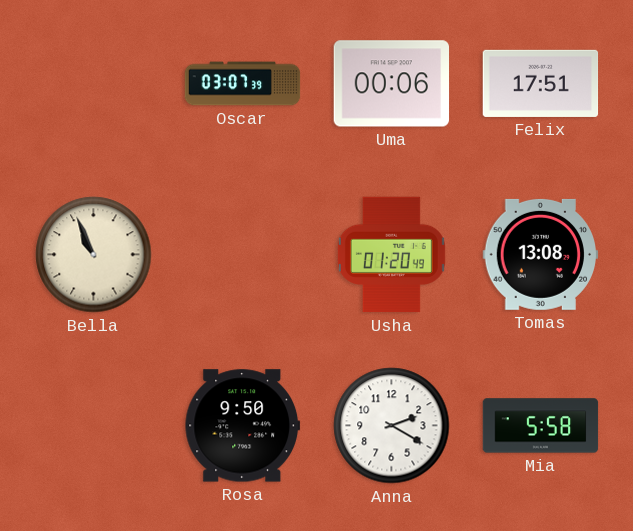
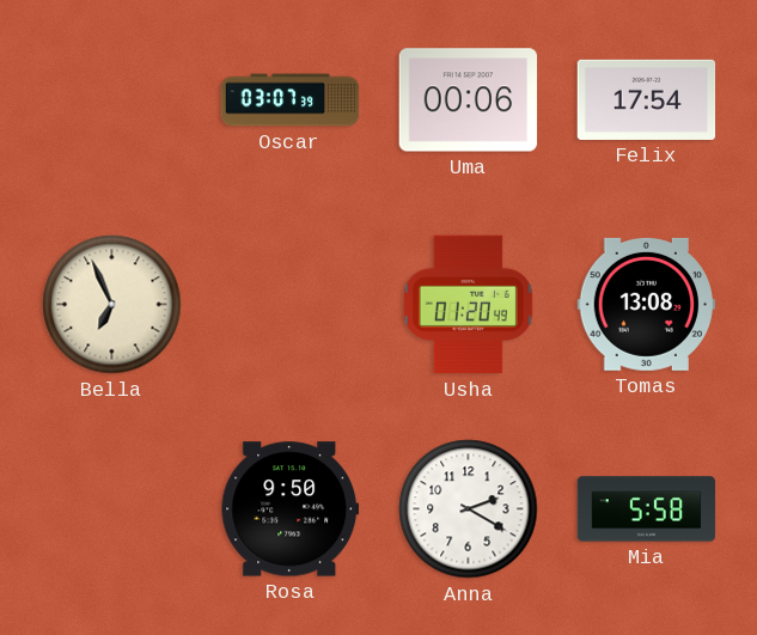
Felix: 17:51 -> 17:54 (647, 99)
Bella: 10:56 -> 6:56 (112, 305)
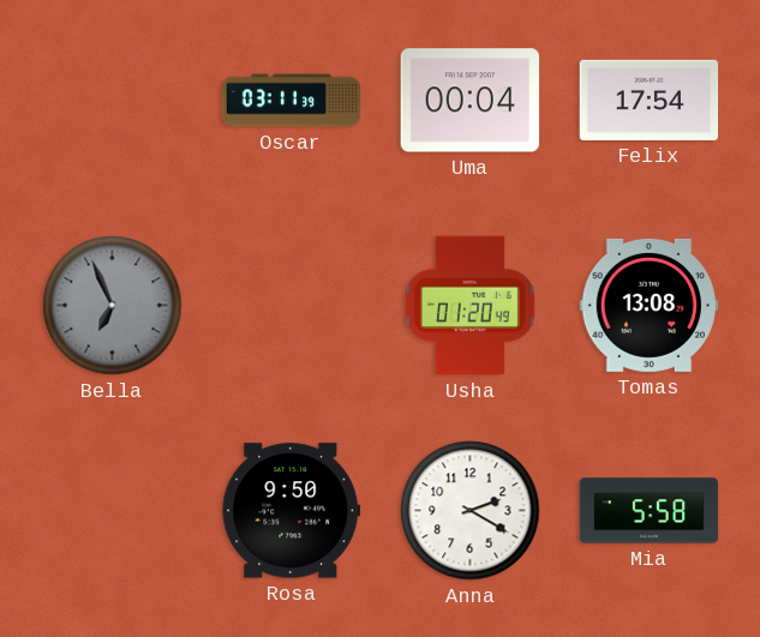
Oscar: 03:07 -> 03:11 (292, 101)
Uma: 00:06 -> 00:04 (471, 101)
Bella dial: cream -> grey (113, 306)
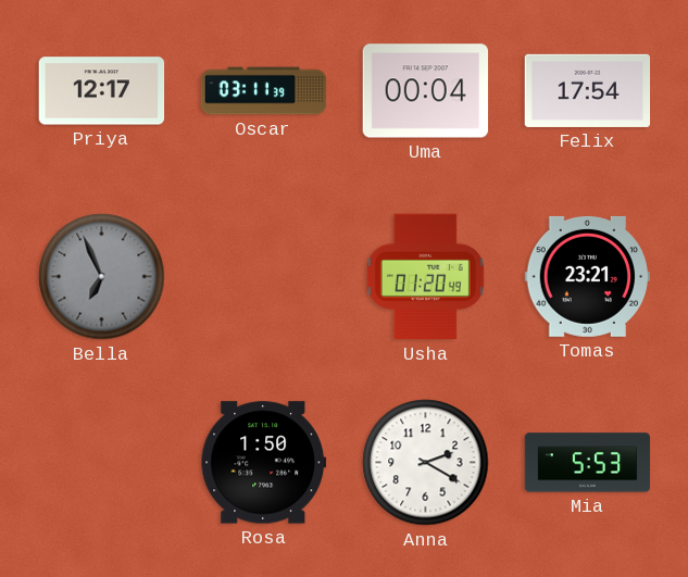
Priya: none -> 12:17 (102, 91)
Tomas: 13:08 -> 23:21 (588, 276)
Rosa: 9:50 -> 1:50 (264, 463)
Mia: 5:58 -> 5:53 (588, 463)
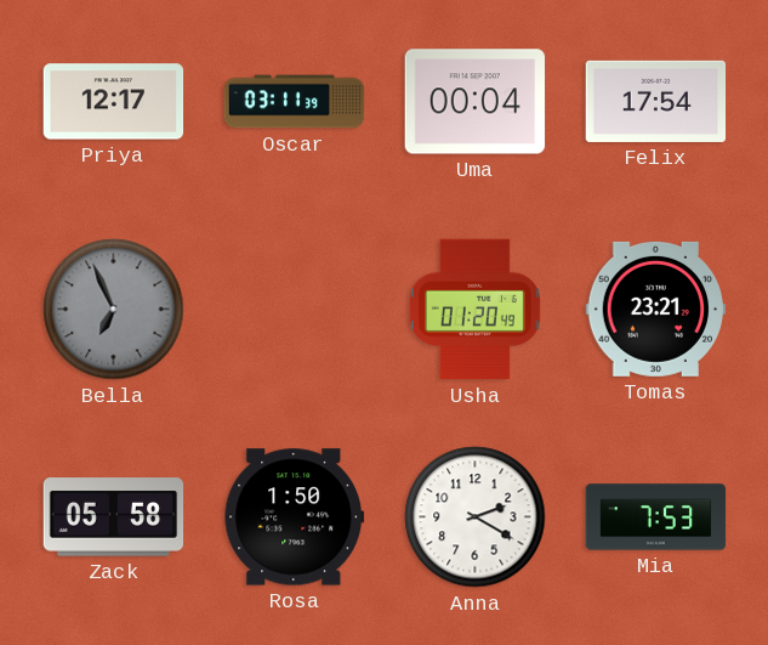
Zack: none -> 05:58 (114, 517)
Mia: 5:53 -> 7:53 (656, 517)
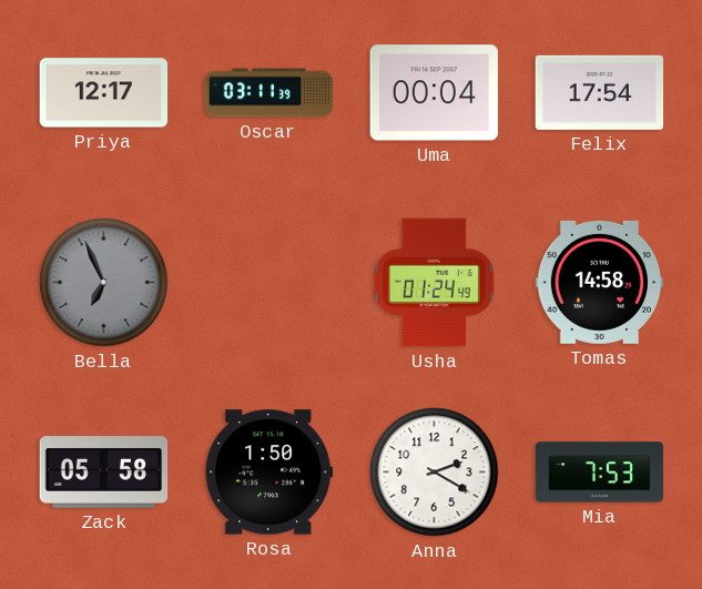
Usha: 01:20 -> 01:24 (434, 283)
Tomas: 23:21 -> 14:58 (600, 282)
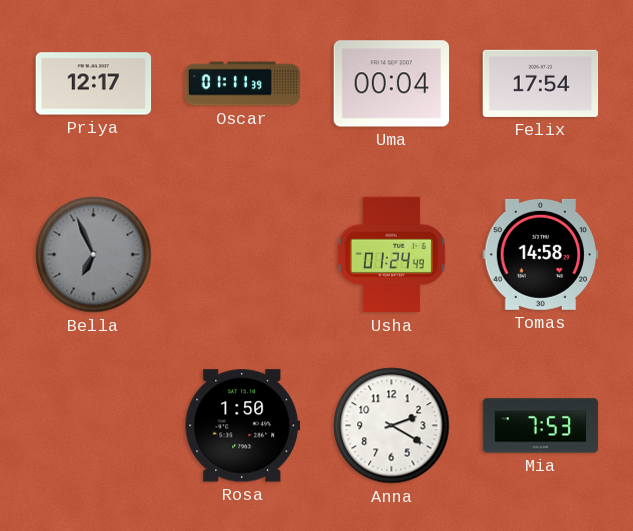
Oscar: 03:11 -> 01:11 (243, 84)
Zack: 05:58 -> none (104, 473)
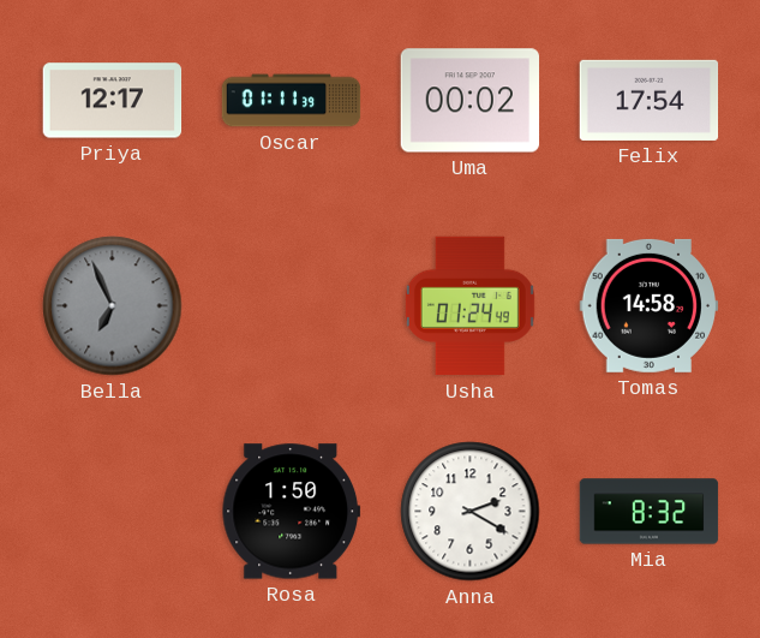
Uma: 00:04 -> 00:02 (471, 101)
Mia: 7:53 -> 8:32 (650, 512)
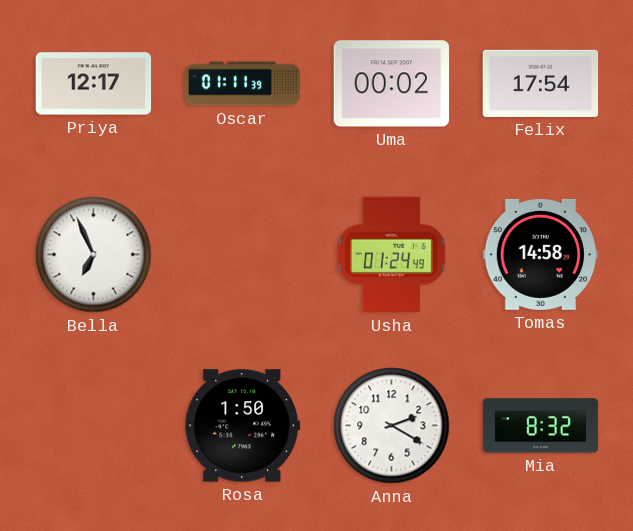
Bella dial: grey -> white (94, 255)
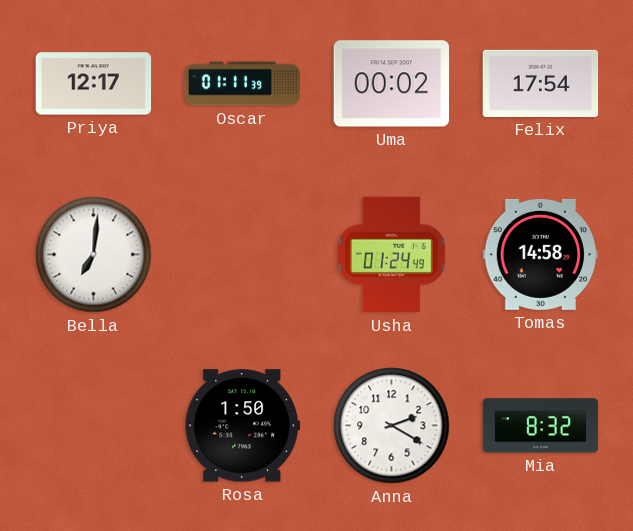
Bella: 6:56 -> 7:01 (94, 255)
